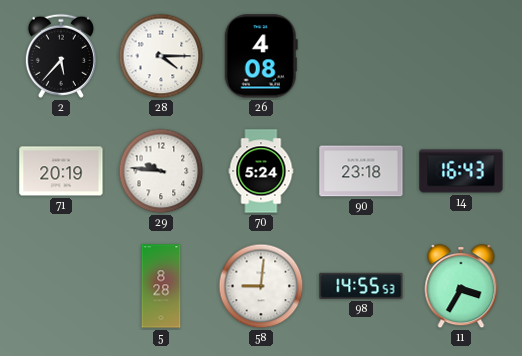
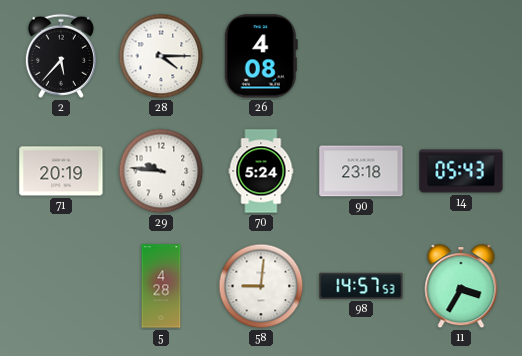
14: 16:43 -> 05:43 (461, 171)
5: 8:28 -> 4:28 (161, 286)
98: 14:55 -> 14:57 (361, 286)
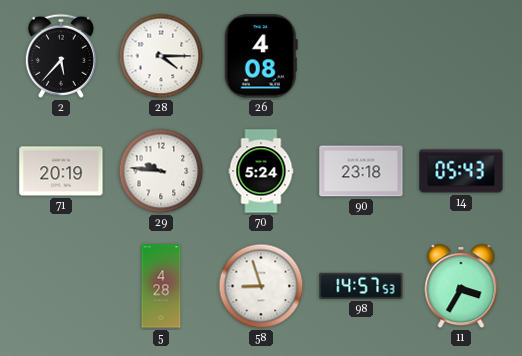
58: 9:01 -> 8:57 (261, 286)
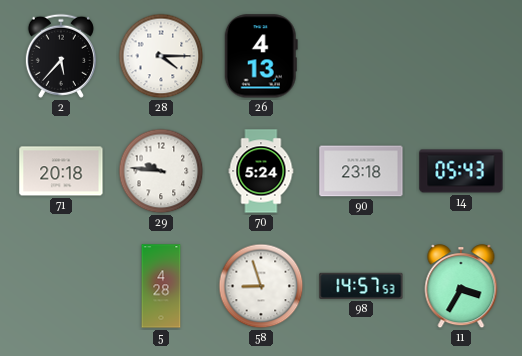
26: 4:08 -> 4:13 (261, 56)
71: 20:19 -> 20:18 (61, 171)
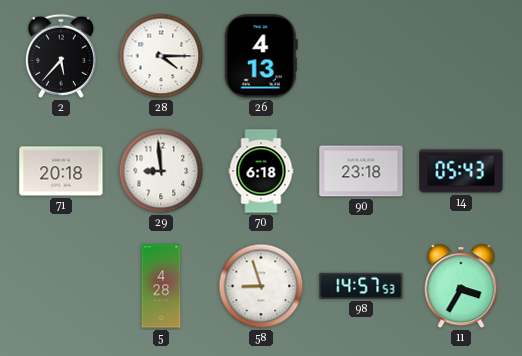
29: 9:46 -> 8:59 (161, 171)
70: 5:24 -> 6:18 (261, 171)
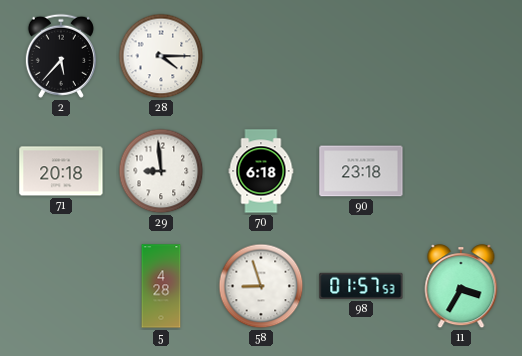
26: 4:13 -> none (261, 56)
14: 05:43 -> none (461, 171)
98: 14:57 -> 01:57 (361, 286)
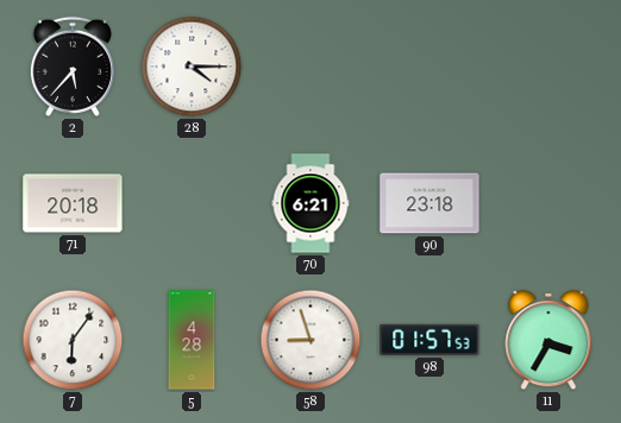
29: 8:59 -> none (161, 171)
70: 6:18 -> 6:21 (310, 203)
7: none -> 6:06 (73, 340)
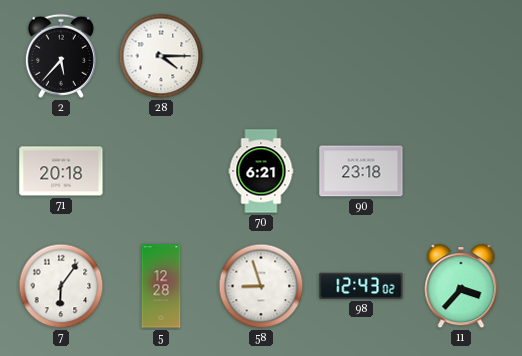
5: 4:28 -> 12:28 (161, 286)
98: 01:57 -> 12:43 (361, 286)
11: 3:35 -> 3:37 (461, 287)
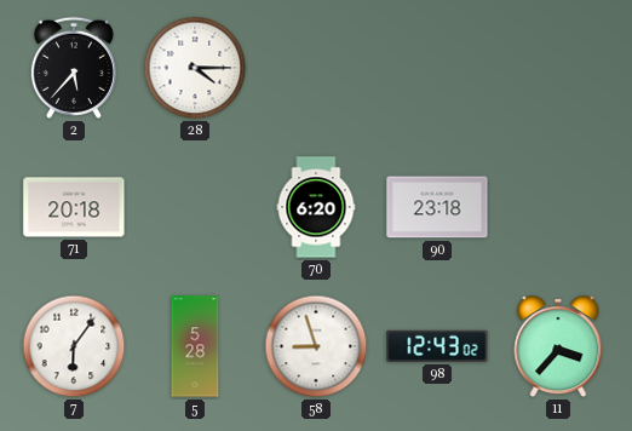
70: 6:21 -> 6:20 (316, 207)
5: 12:28 -> 5:28 (195, 346)
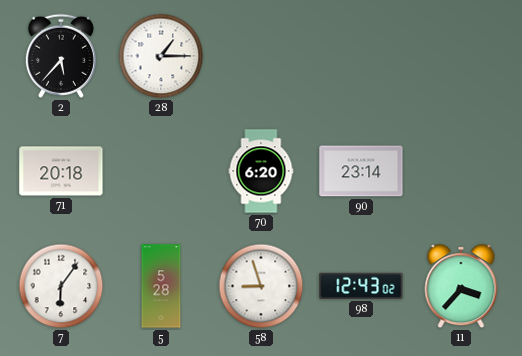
28: 4:15 -> 1:15 (161, 56)
90: 23:18 -> 23:14 (361, 171)
